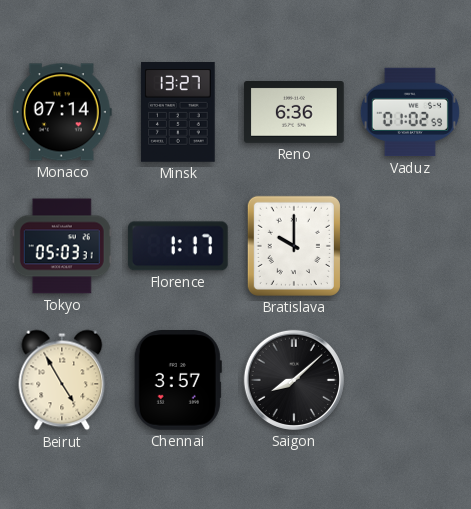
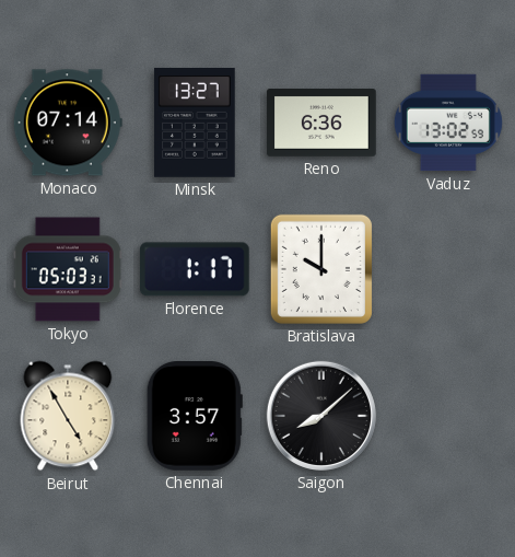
Vaduz: 01:02 -> 13:02 (448, 123)
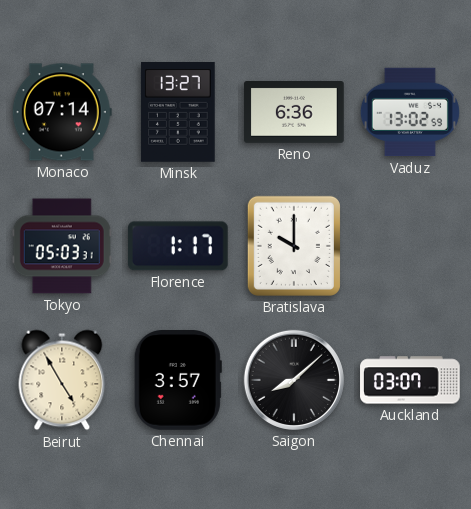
Auckland: none -> 03:07 (410, 380)
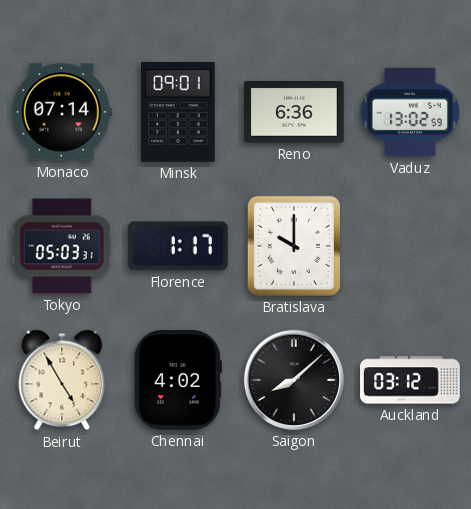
Minsk: 13:27 -> 09:01 (178, 113)
Chennai: 3:57 -> 4:02 (178, 380)
Auckland: 03:07 -> 03:12 (410, 380)
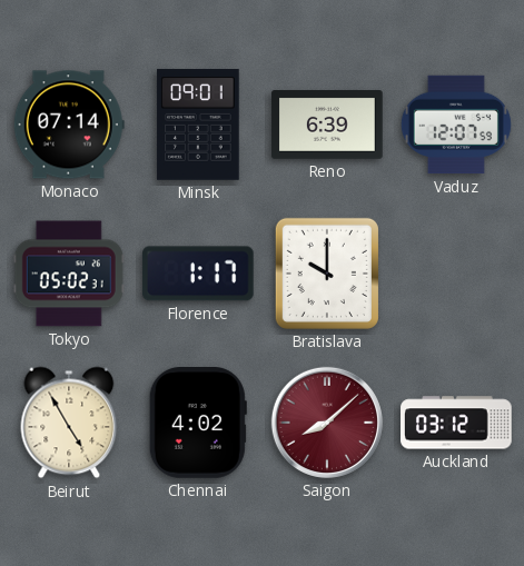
Reno: 6:36 -> 6:39 (327, 126)
Vaduz: 13:02 -> 12:07 (456, 125)
Tokyo: 05:03 -> 05:02 (69, 274)
Saigon dial: black -> burgundy (327, 423)
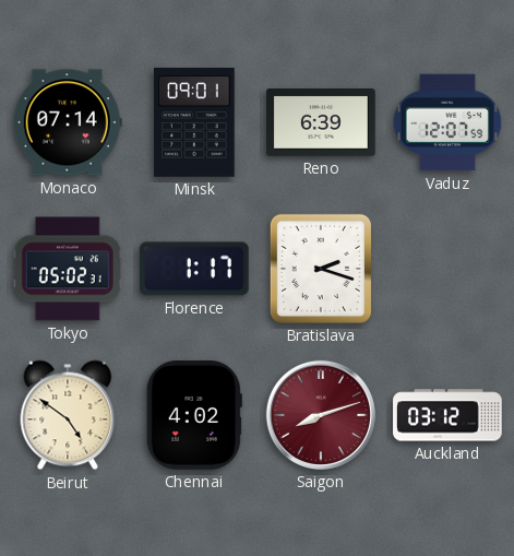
Bratislava: 10:00 -> 2:18 (321, 269)
Beirut: 4:55 -> 4:51 (68, 415)
Saigon: 8:08 -> 8:12 (321, 415)
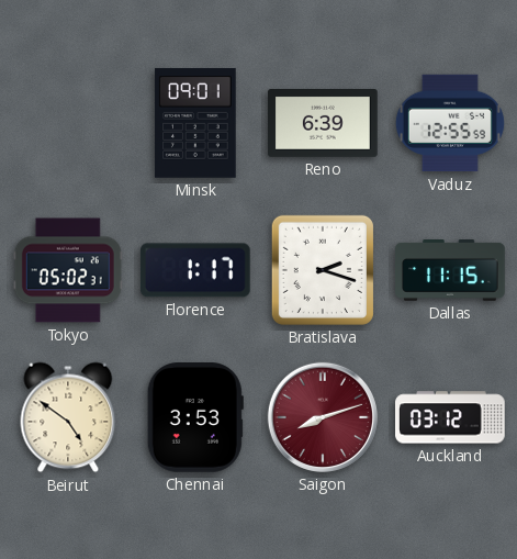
Monaco: 07:14 -> none (68, 122)
Vaduz: 12:07 -> 12:55 (450, 123)
Dallas: none -> 11:15 (450, 271)
Chennai: 4:02 -> 3:53 (195, 417)
